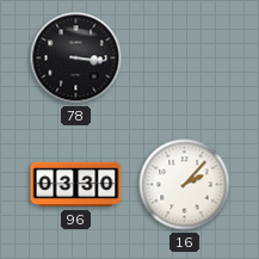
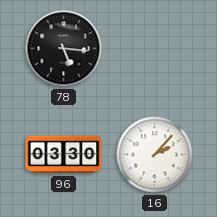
78: 3:16 -> 5:16 (64, 49)
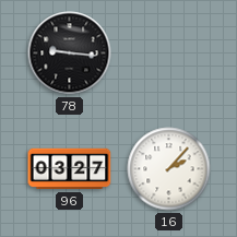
78: 5:16 -> 9:16 (70, 54)
96: 03:30 -> 03:27 (70, 169)
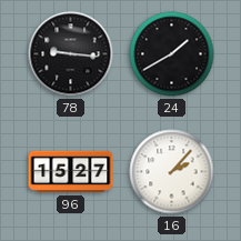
24: none -> 1:40 (172, 54)
96: 03:27 -> 15:27 (71, 172)
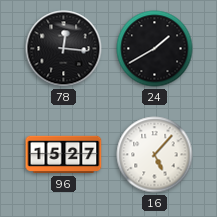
78: 9:16 -> 12:16 (64, 49)
16: 2:07 -> 5:07 (155, 155)
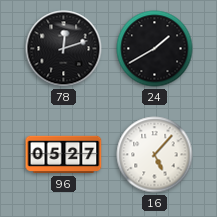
78: 12:16 -> 12:12 (64, 49)
96: 15:27 -> 05:27 (64, 155)
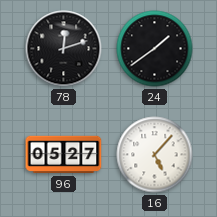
24: 1:40 -> 1:39 (155, 49)
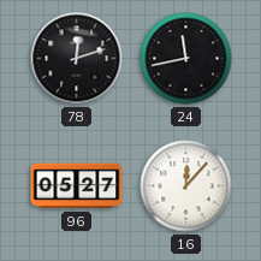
24: 1:39 -> 11:43 (186, 59)
16: 5:07 -> 12:07 (186, 186)
